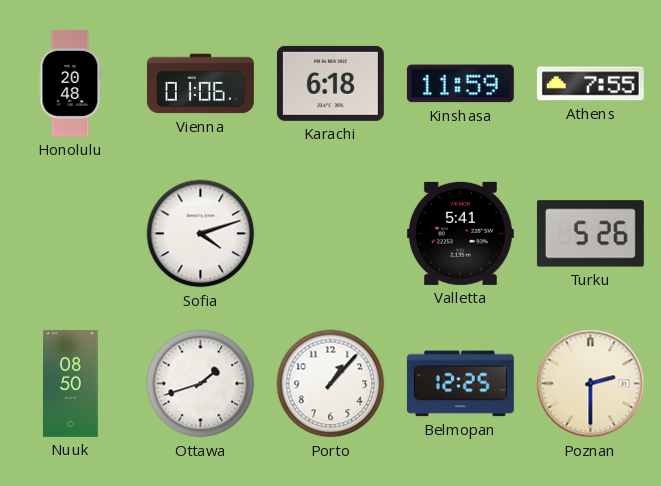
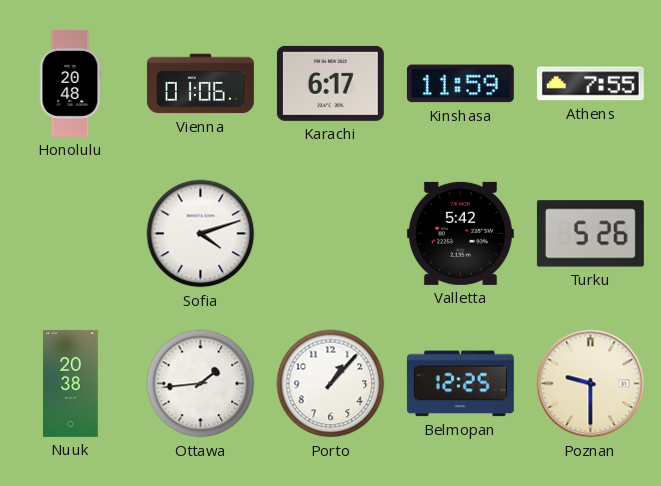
Karachi: 6:18 -> 6:17 (330, 83)
Valletta: 5:41 -> 5:42 (460, 233)
Nuuk: 08:50 -> 20:38 (71, 383)
Ottawa: 1:42 -> 1:44 (201, 384)
Poznan: 2:30 -> 9:30 (591, 384)
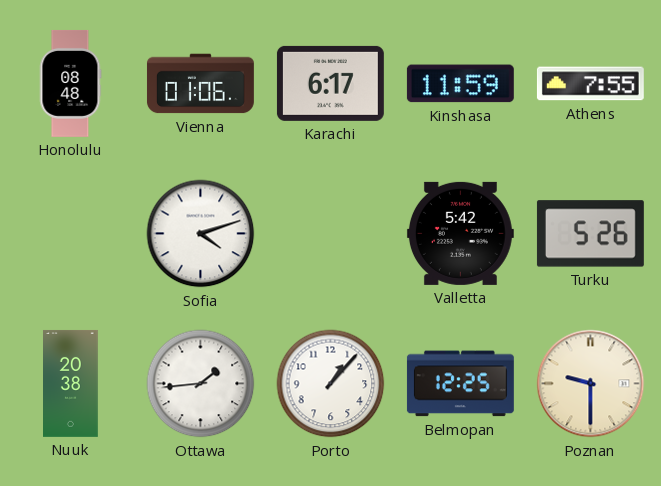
Honolulu: 20:48 -> 08:48 (70, 83)
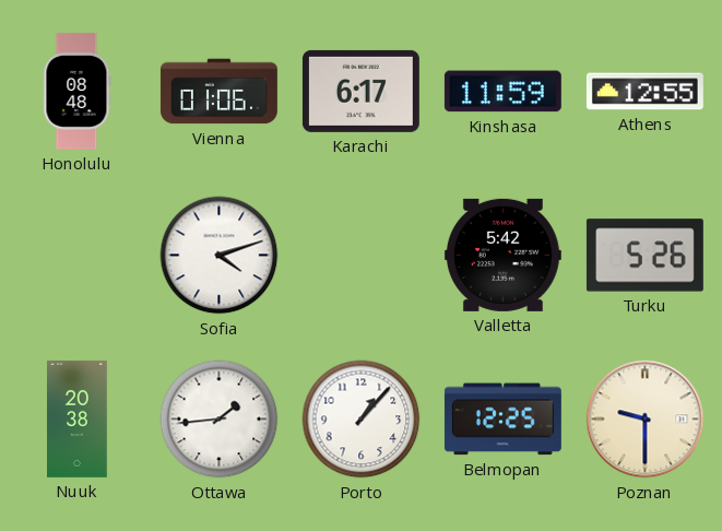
Athens: 7:55 -> 12:55 (644, 92)
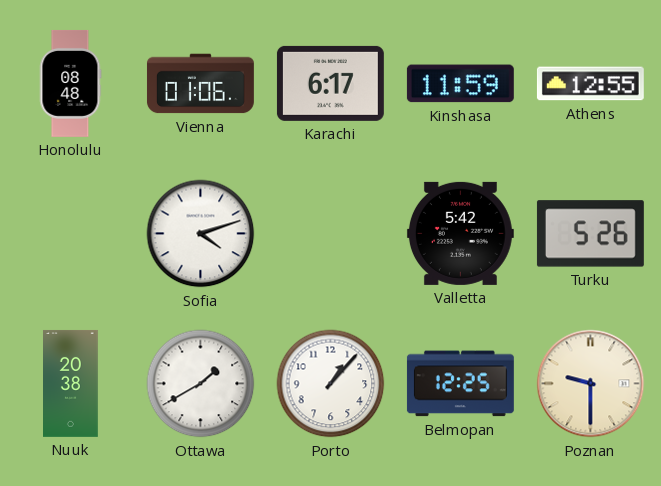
Ottawa: 1:44 -> 1:40 (201, 384)
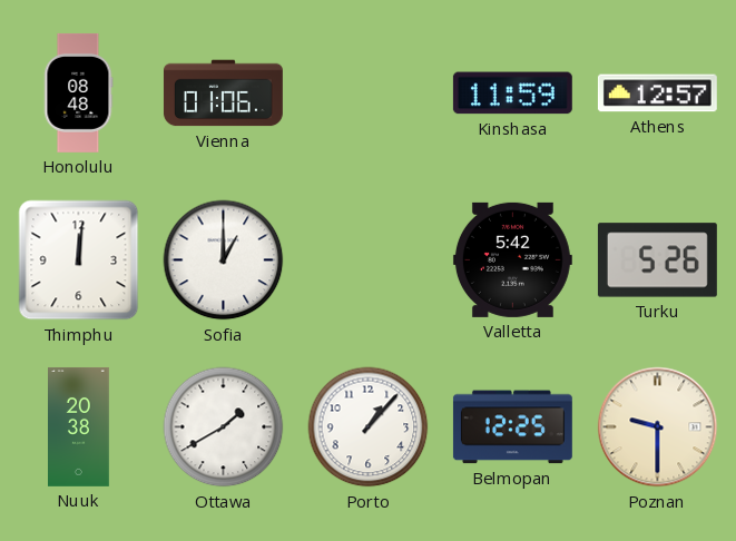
Karachi: 6:17 -> none (330, 83)
Athens: 12:55 -> 12:57 (657, 94)
Thimphu: none -> 12:01 (79, 260)
Sofia: 4:12 -> 1:00 (224, 260)
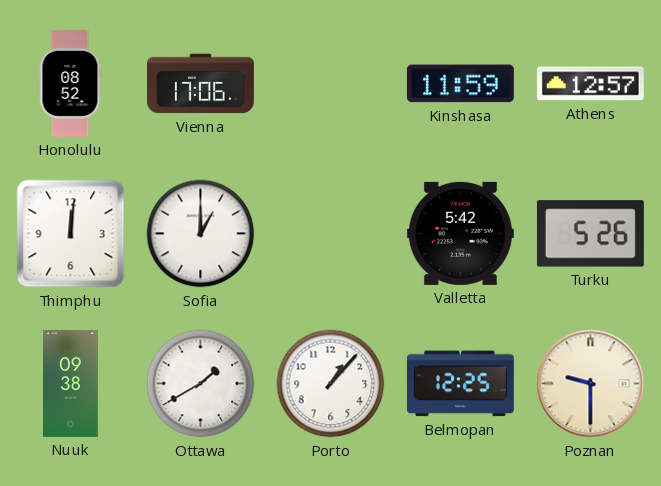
Honolulu: 08:48 -> 08:52 (70, 83)
Vienna: 01:06 -> 17:06 (200, 84)
Nuuk: 20:38 -> 09:38 (71, 383)
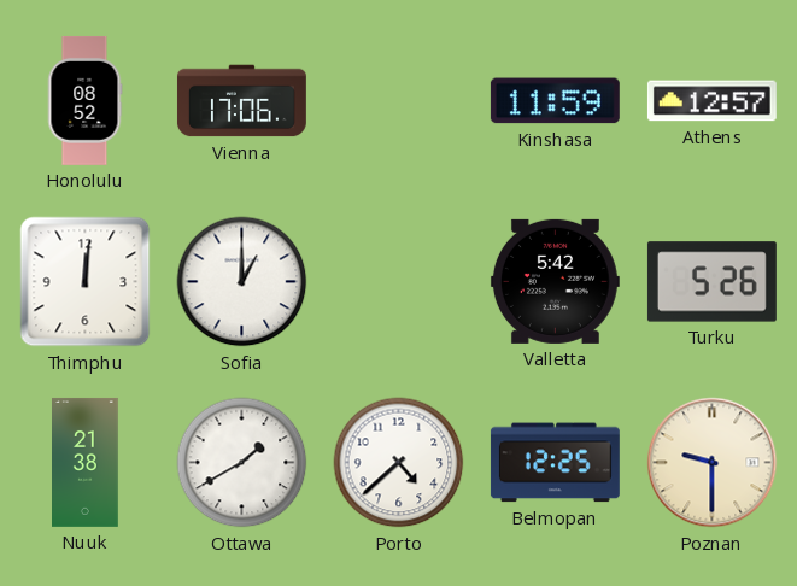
Nuuk: 09:38 -> 21:38 (86, 462)
Porto: 1:07 -> 4:38 (399, 463)
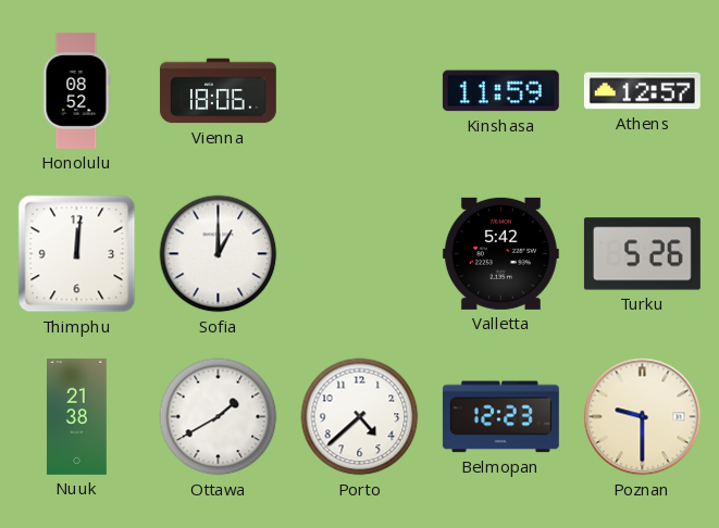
Vienna: 17:06 -> 18:06 (218, 91)
Belmopan: 12:25 -> 12:23 (500, 417)
